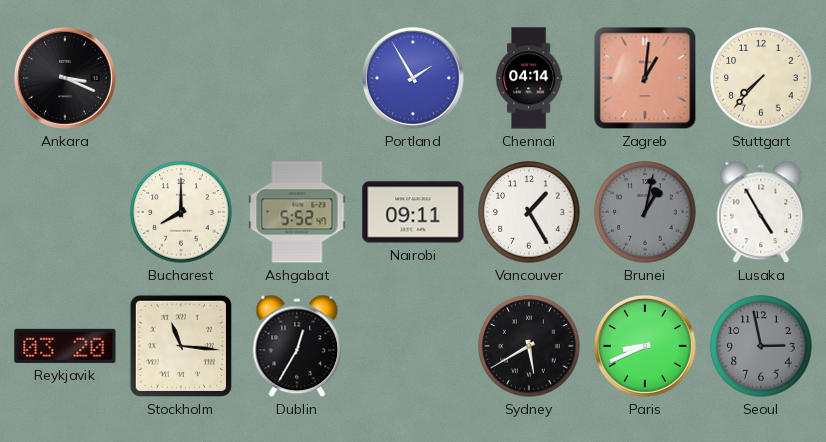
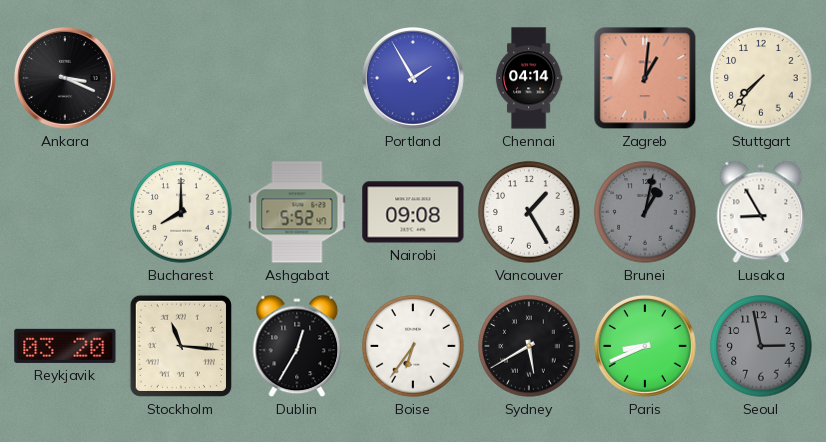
Nairobi: 09:11 -> 09:08 (413, 212)
Lusaka: 4:55 -> 8:55 (761, 212)
Boise: none -> 6:36 (413, 346)
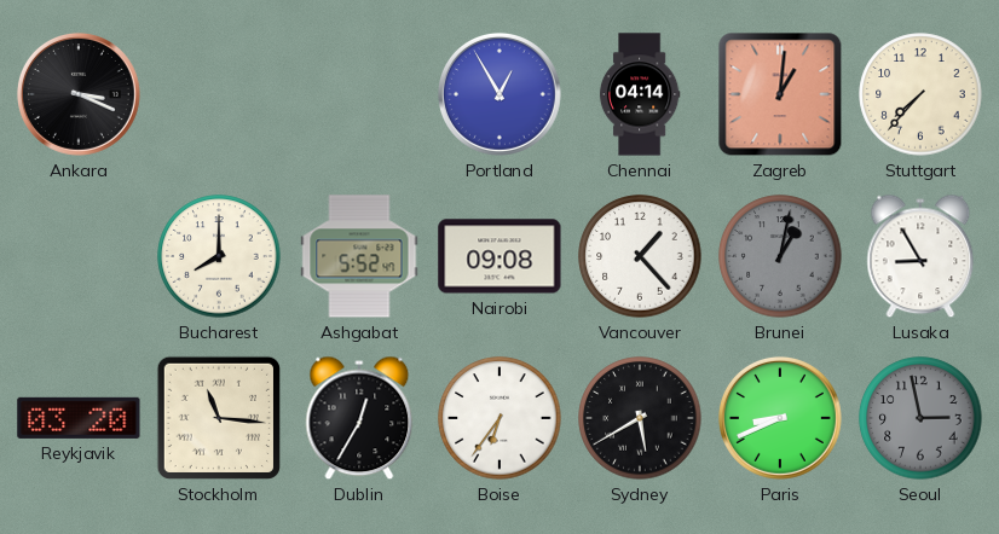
Portland: 1:55 -> 12:55 (500, 94)
Vancouver: 1:25 -> 1:23 (640, 256)
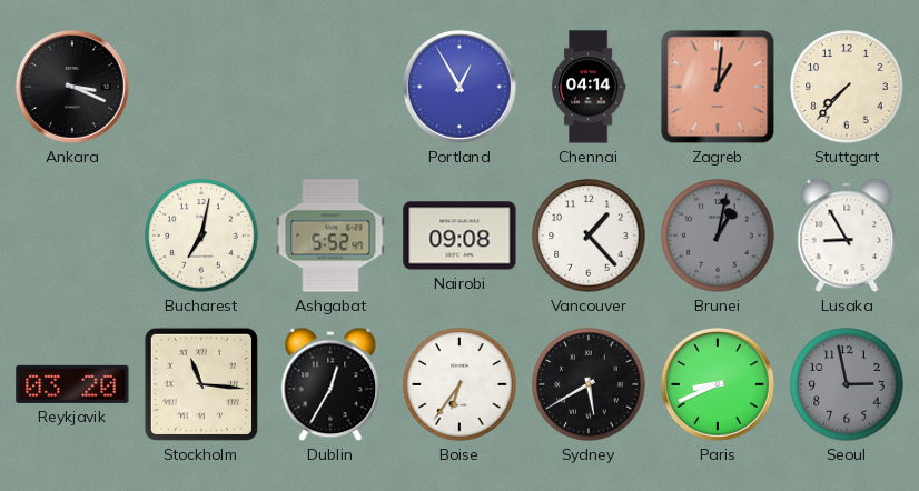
Bucharest: 8:00 -> 7:02 (201, 236)
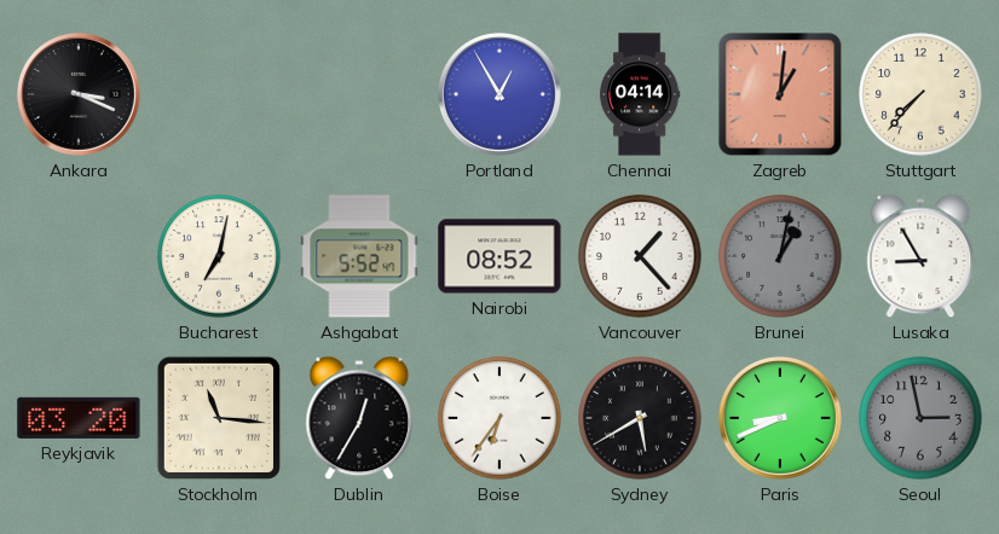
Nairobi: 09:08 -> 08:52 (500, 256)
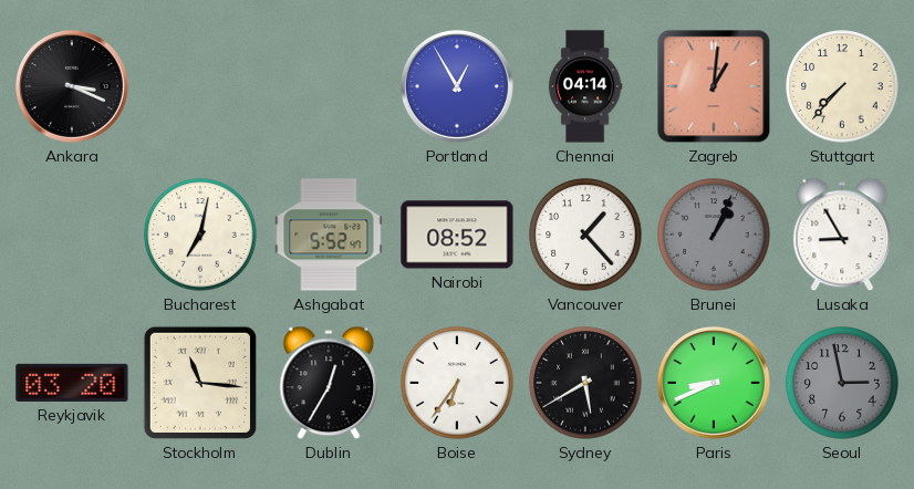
Brunei: 1:02 -> 1:04 (714, 235)
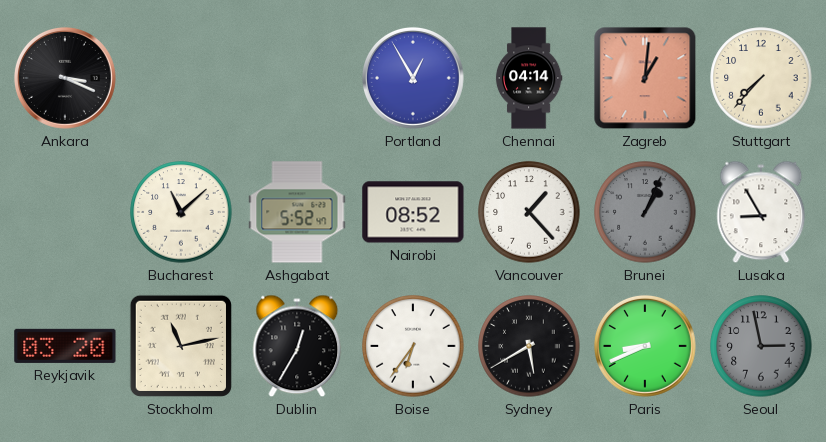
Bucharest: 7:02 -> 11:08 (181, 212)
Stockholm: 11:16 -> 11:13 (181, 346)
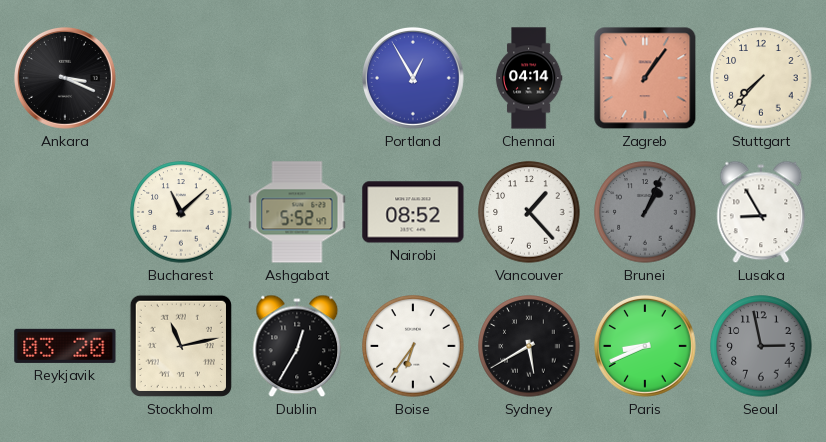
Zagreb: 1:01 -> 1:06 (645, 78)
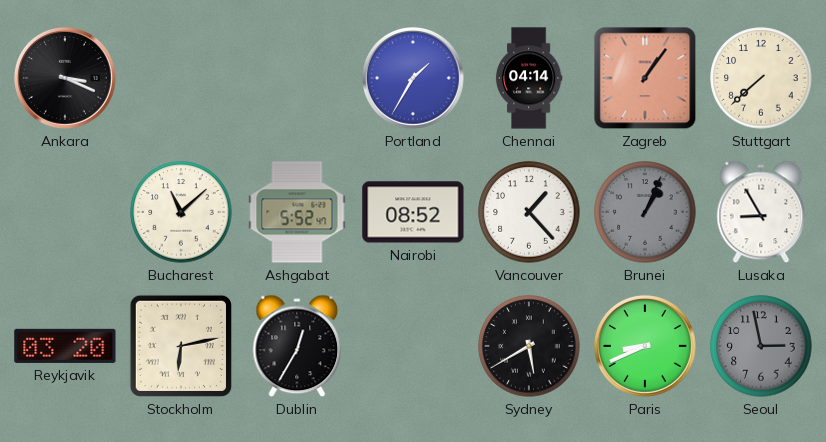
Portland: 12:55 -> 1:35 (413, 78)
Stuttgart: 7:37 -> 7:38 (761, 78)
Stockholm: 11:13 -> 6:13 (181, 346)
Boise: 6:36 -> none (413, 346)
